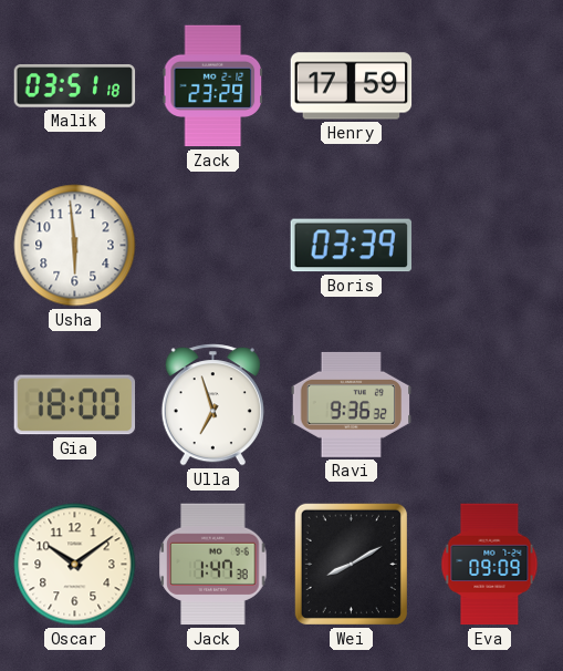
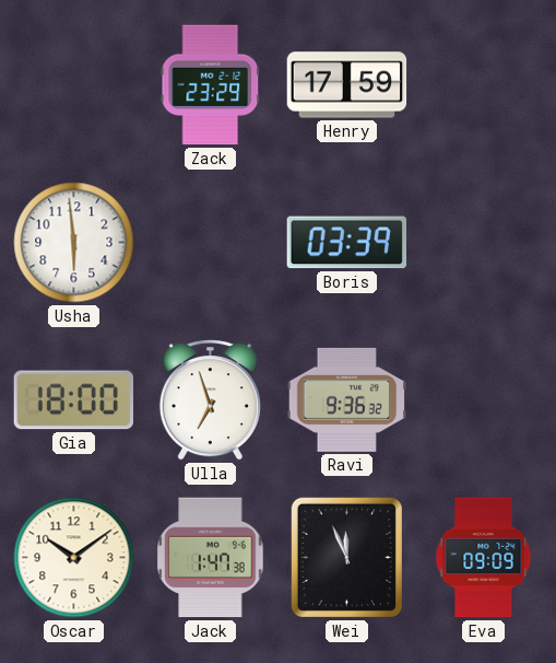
Malik: 03:51 -> none (75, 86)
Wei: 8:10 -> 11:56 (346, 557)
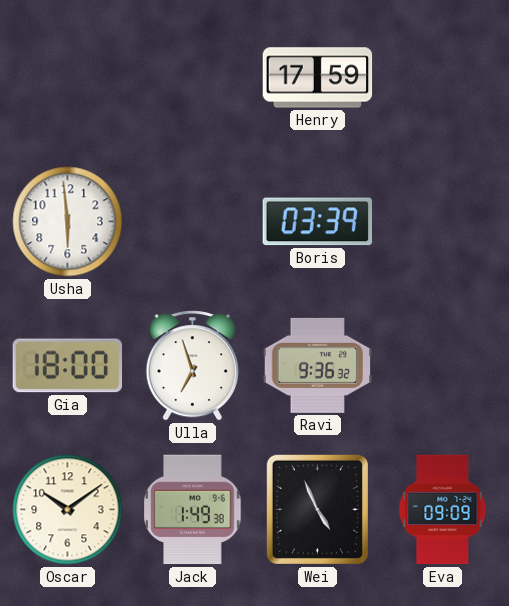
Zack: 23:29 -> none (211, 85)
Jack: 1:47 -> 1:49 (193, 510)
Wei: 11:56 -> 4:56 (317, 509)
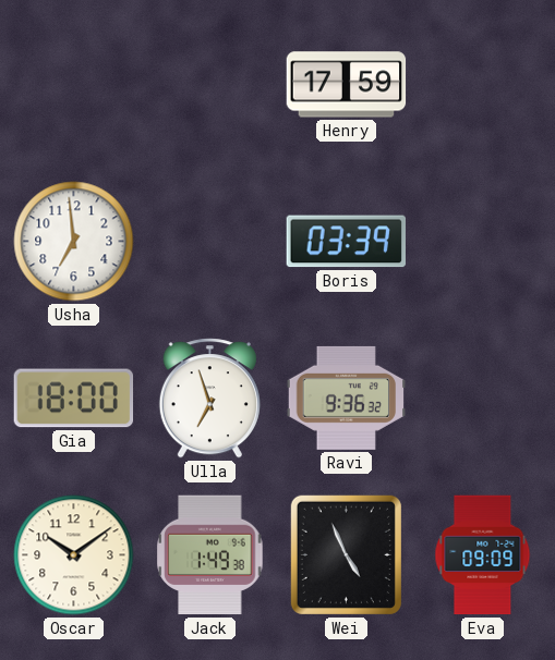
Usha: 5:59 -> 6:59 (74, 242)
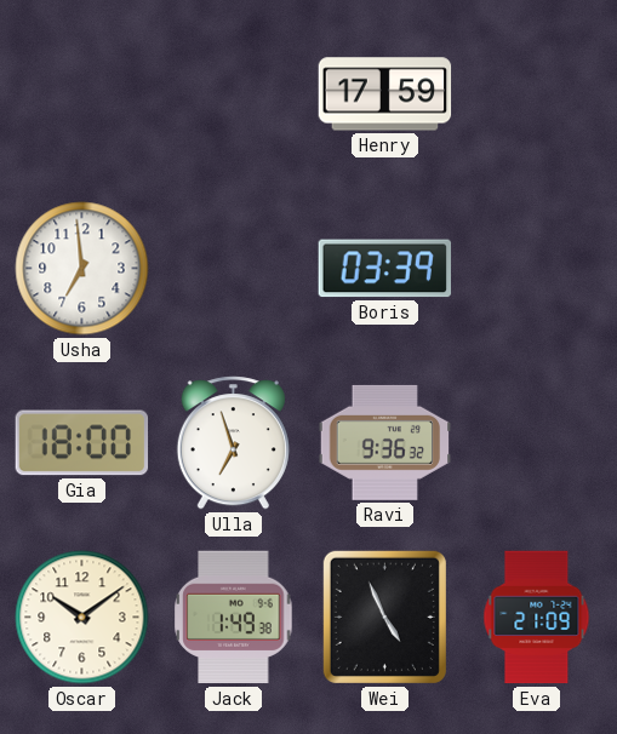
Eva: 09:09 -> 21:09 (537, 618)
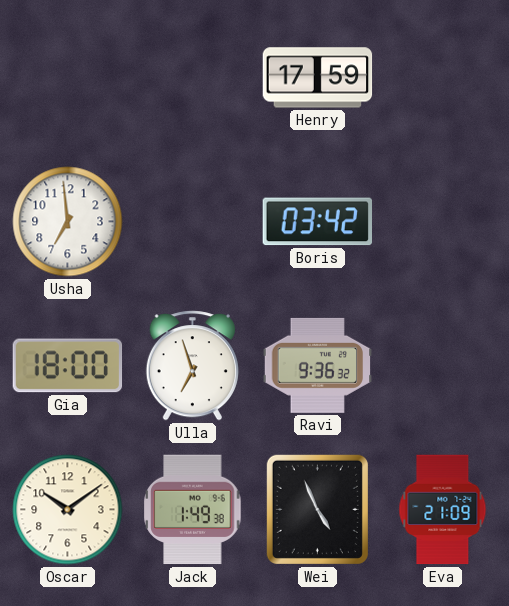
Boris: 03:39 -> 03:42 (317, 222)
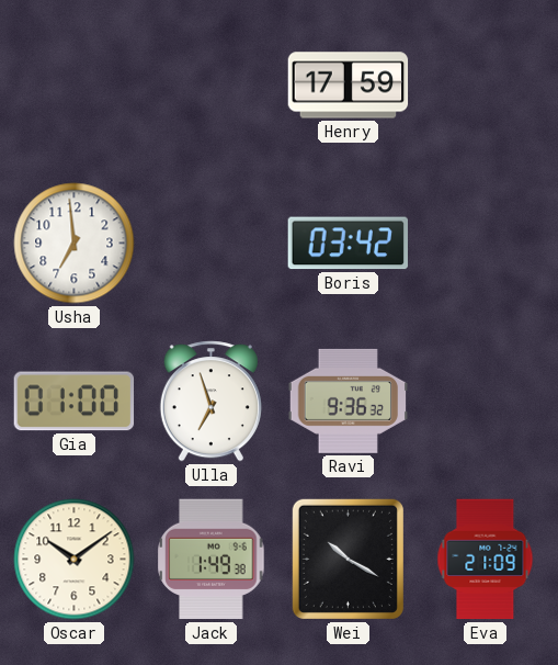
Gia: 18:00 -> 01:00 (75, 402)
Wei: 4:56 -> 10:20 (348, 559)
